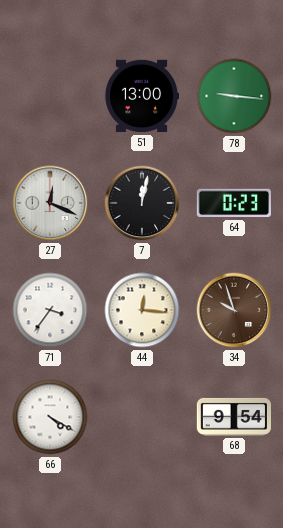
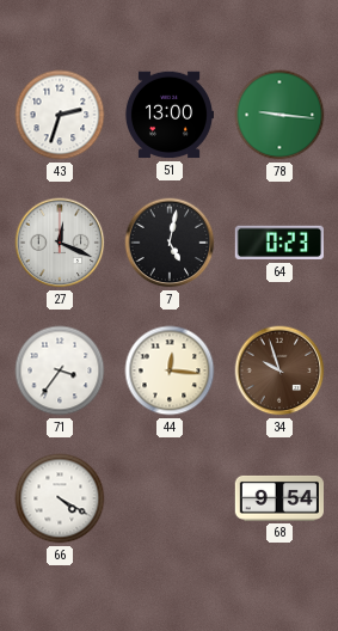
43: none -> 2:33 (60, 115)
7: 12:02 -> 5:02 (170, 243)
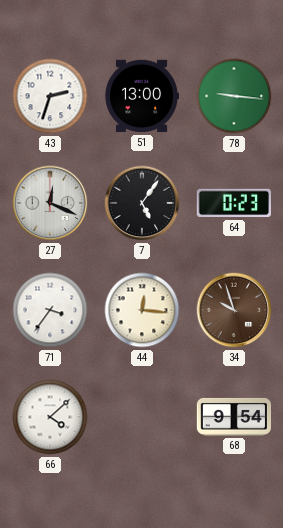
7: 5:02 -> 5:06 (142, 203)
66: 4:20 -> 4:08 (50, 417)
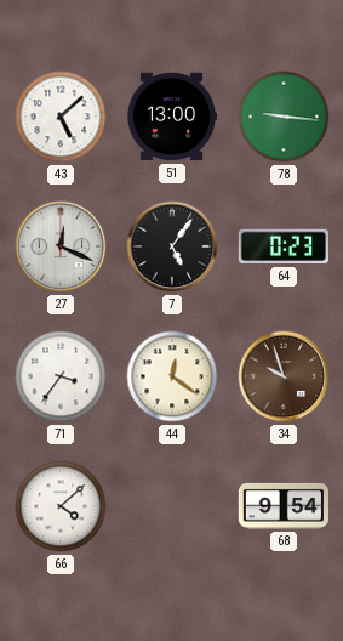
43: 2:33 -> 5:08 (61, 117)
44: 12:16 -> 12:21 (172, 376)
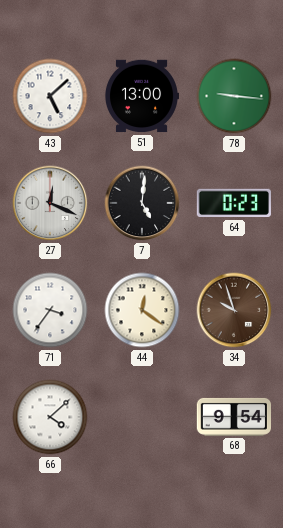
7: 5:06 -> 5:01 (142, 203)
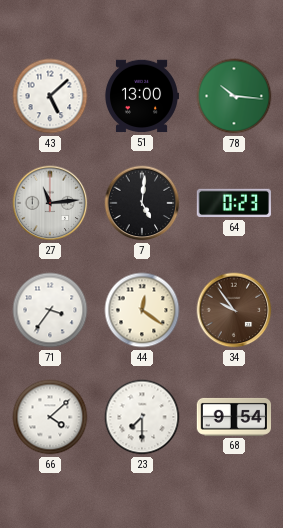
78: 9:16 -> 10:16 (234, 96)
27: 12:19 -> 11:14 (50, 203)
34: 9:57 -> 9:54 (234, 310)
23: none -> 7:30 (142, 417)
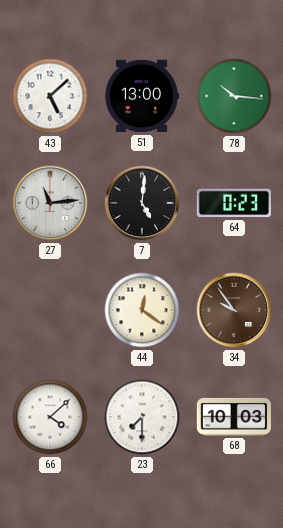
71: 3:36 -> none (50, 310)
68: 9:54 -> 10:03 (233, 417)
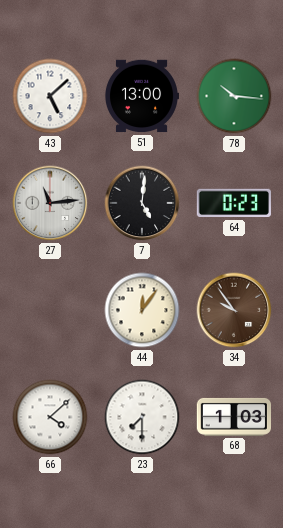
44: 12:21 -> 12:06 (142, 310)
68: 10:03 -> 1:03 (233, 417)
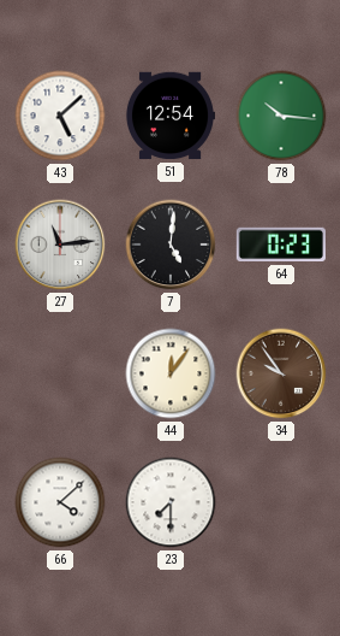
51: 13:00 -> 12:54 (169, 116)
68: 1:03 -> none (233, 417)
